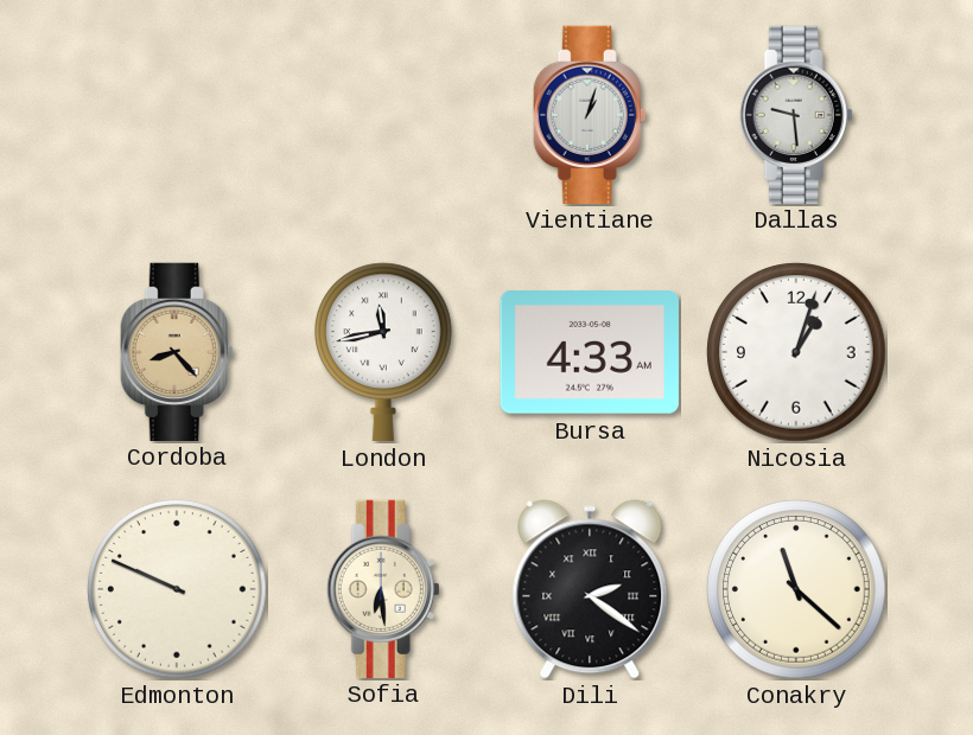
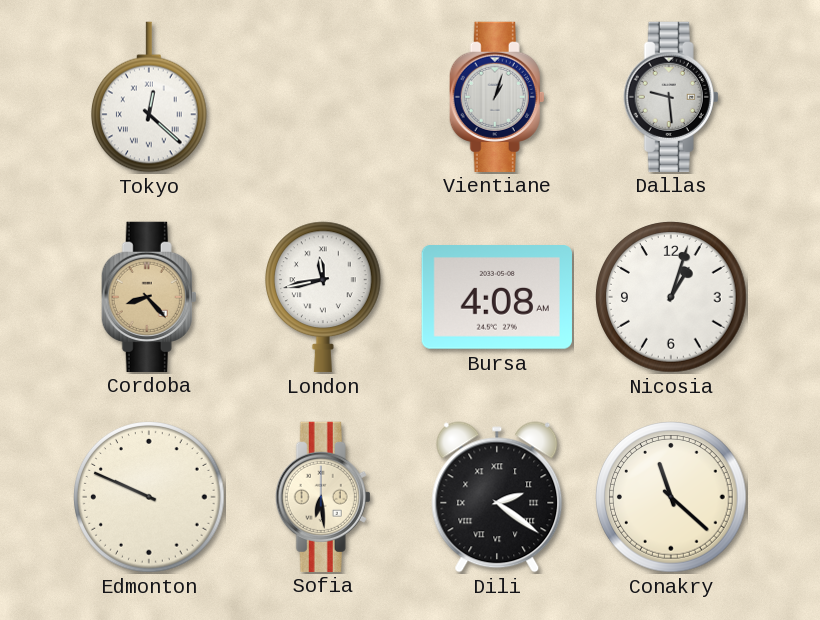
Tokyo: none -> 12:22 (149, 97)
Bursa: 4:33 -> 4:08 (497, 298)
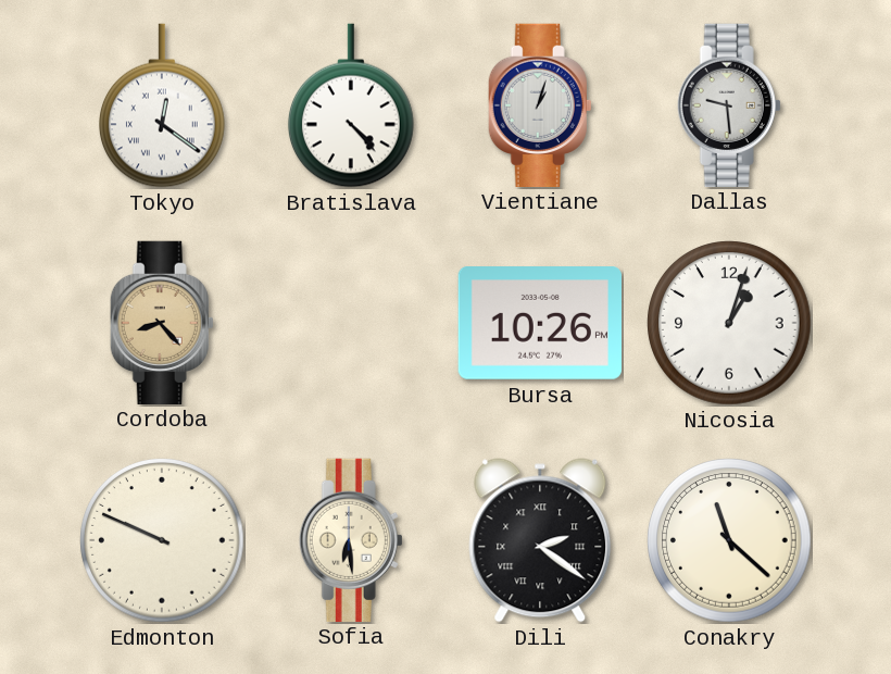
Tokyo: 12:22 -> 12:21 (162, 105)
Bratislava: none -> 4:23 (351, 105)
London: 11:43 -> none (323, 297)
Bursa: 4:08 -> 10:26 (540, 324)
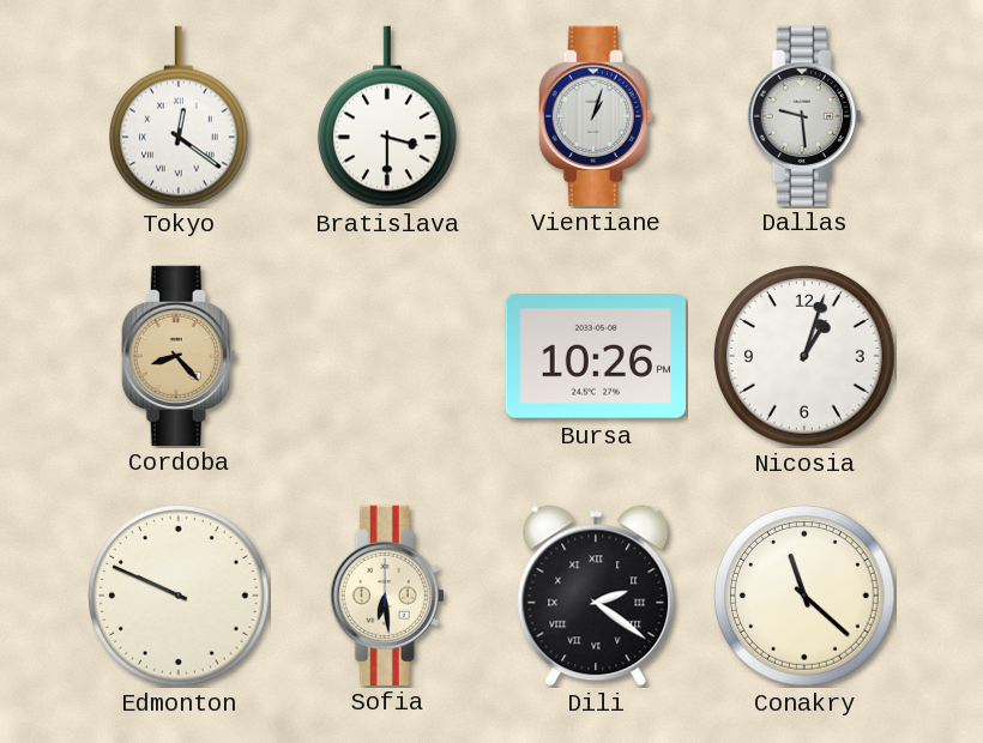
Bratislava: 4:23 -> 3:30 (387, 116)
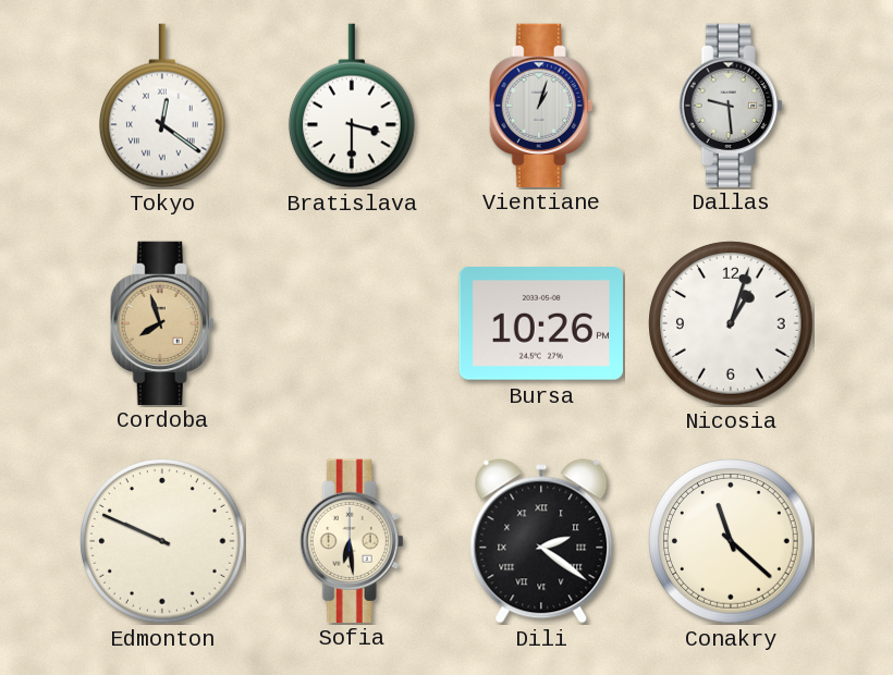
Cordoba: 8:23 -> 7:57 (162, 322)
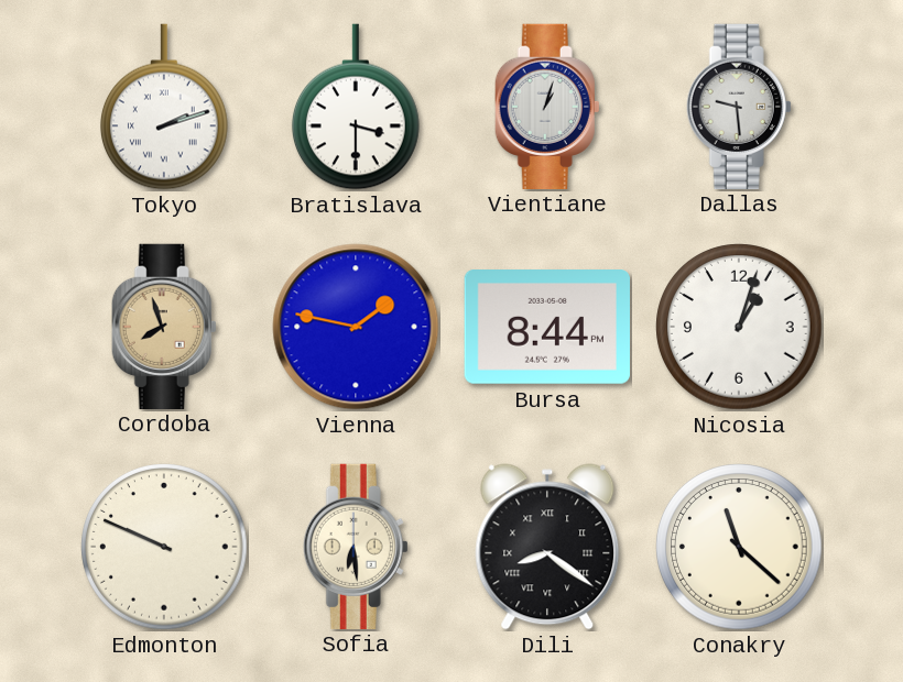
Tokyo: 12:21 -> 2:12 (164, 107)
Vienna: none -> 1:47 (356, 327)
Bursa: 10:26 -> 8:44 (547, 328)
Dili: 2:21 -> 8:21 (547, 547)
